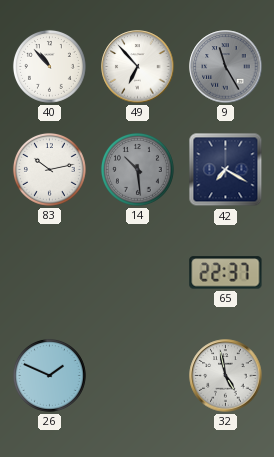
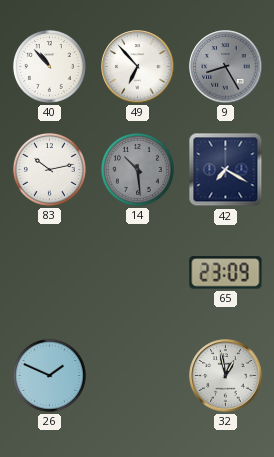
9: 11:25 -> 8:25 (226, 67)
65: 22:37 -> 23:09 (226, 273)
32: 4:58 -> 12:58 (226, 376)
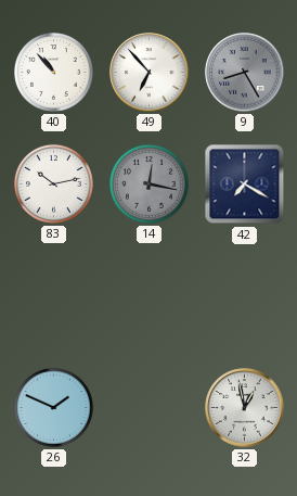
14: 10:29 -> 12:17 (148, 183)
65: 23:09 -> none (226, 273)
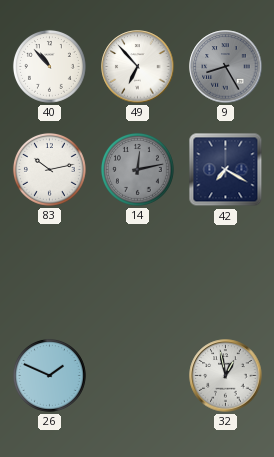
14: 12:17 -> 12:13 (137, 169)
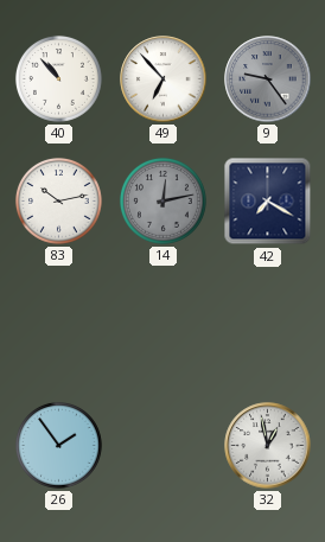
9: 8:25 -> 9:24 (268, 79)
26: 1:49 -> 1:54 (58, 445)
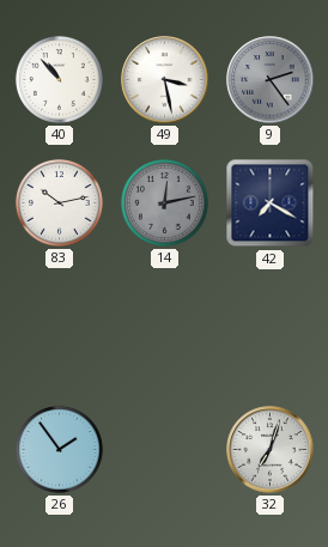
49: 6:53 -> 3:28 (165, 80)
9: 9:24 -> 2:24 (271, 80)
32: 12:58 -> 7:03 (271, 450)
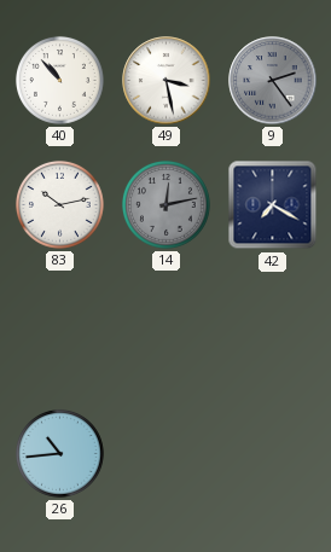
26: 1:54 -> 10:44 (59, 453)
32: 7:03 -> none (271, 450)
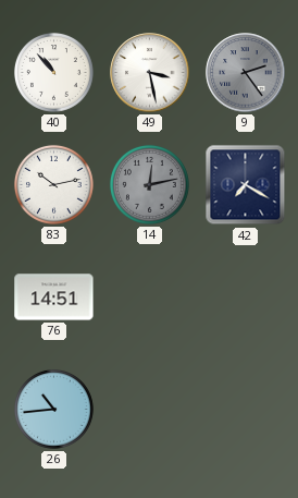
76: none -> 14:51 (54, 297)
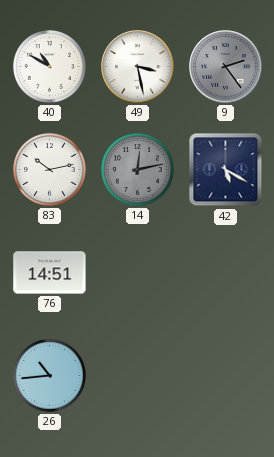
40: 10:53 -> 10:50 (49, 66)
42: 7:20 -> 5:20 (226, 170)
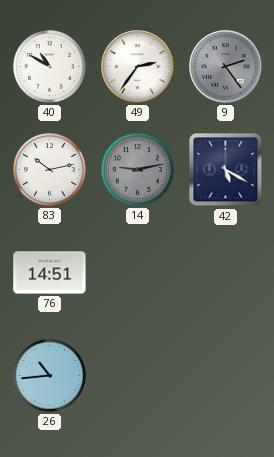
49: 3:28 -> 2:36 (138, 67)
14: 12:13 -> 9:13 (137, 169)
